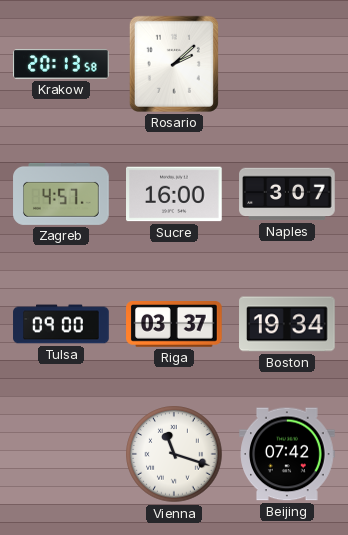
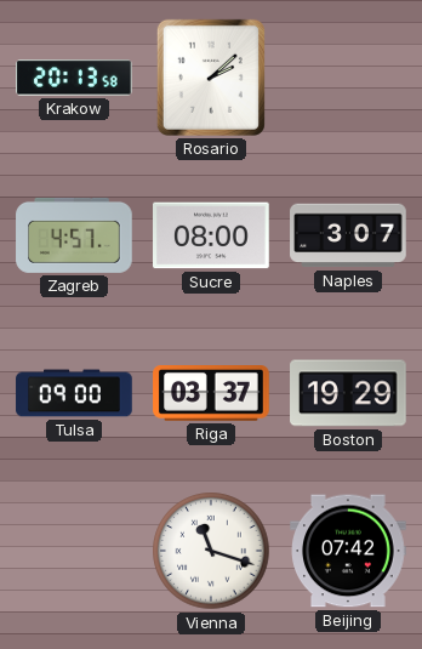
Sucre: 16:00 -> 08:00 (212, 235)
Boston: 19:34 -> 19:29 (348, 393)
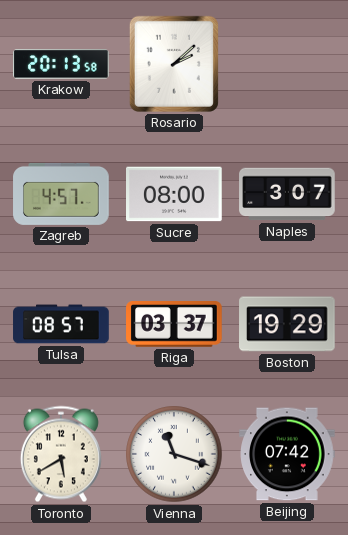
Tulsa: 09:00 -> 08:57 (61, 324)
Toronto: none -> 5:40 (61, 454)
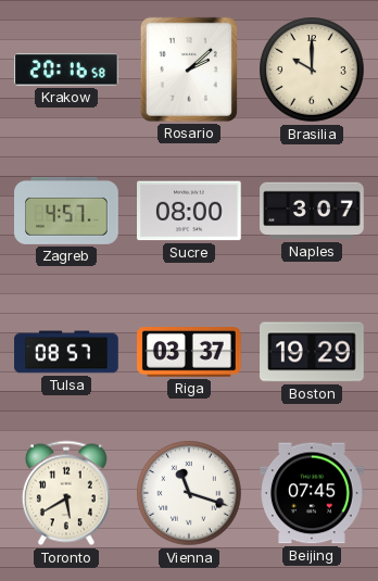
Krakow: 20:13 -> 20:16 (67, 70)
Brasilia: none -> 10:00 (312, 70)
Beijing: 07:42 -> 07:45 (312, 493)
